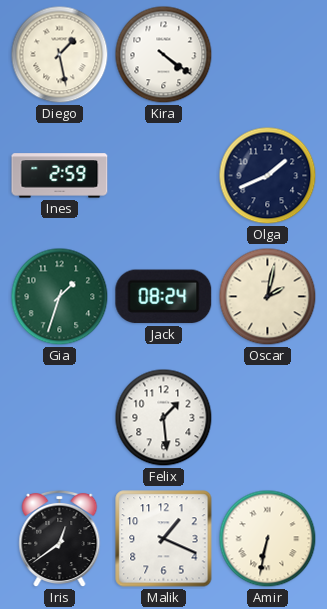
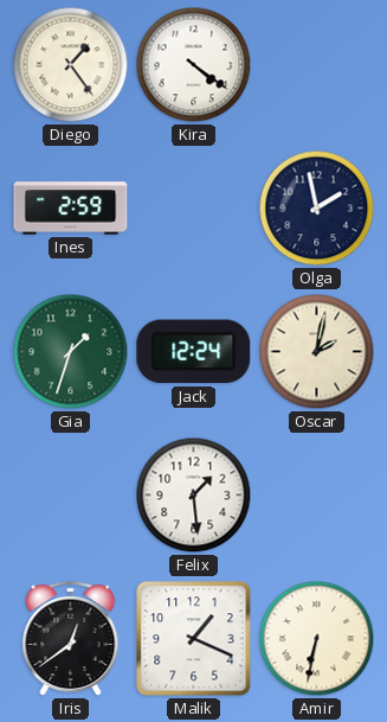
Diego: 1:28 -> 1:24 (71, 65)
Olga: 1:41 -> 1:58 (317, 209)
Jack: 08:24 -> 12:24 (194, 352)
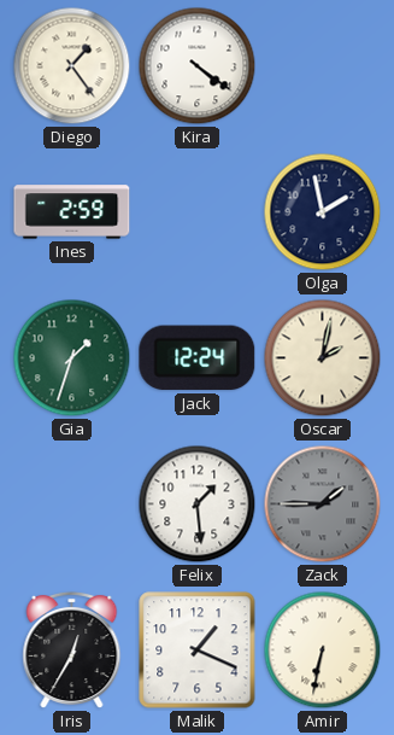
Zack: none -> 1:45 (323, 504)
Iris: 12:39 -> 12:35 (72, 651)
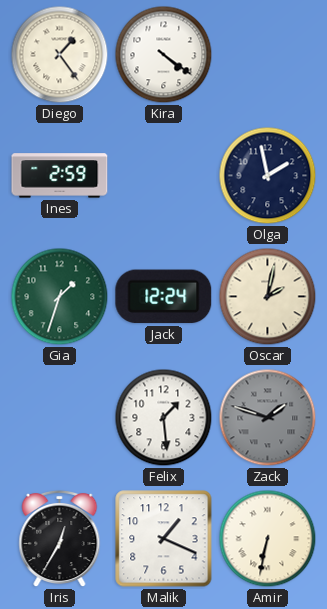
Zack: 1:45 -> 1:48 (268, 418)
